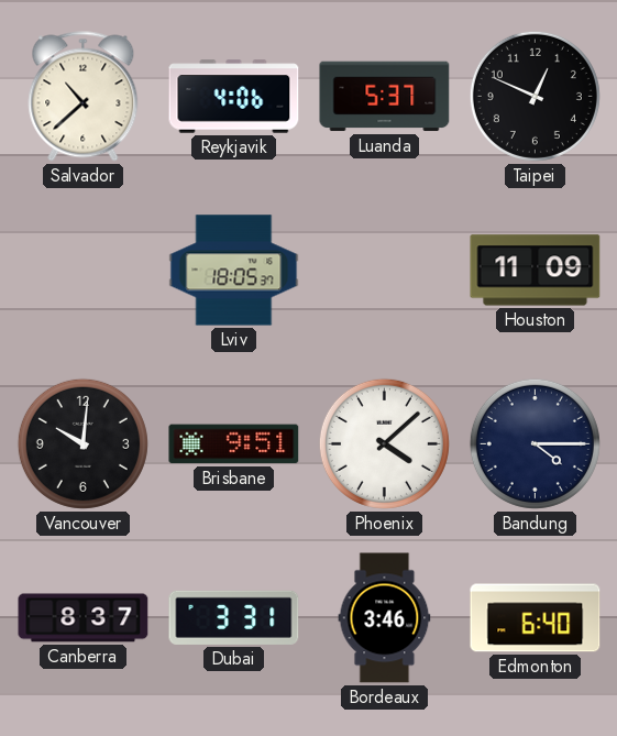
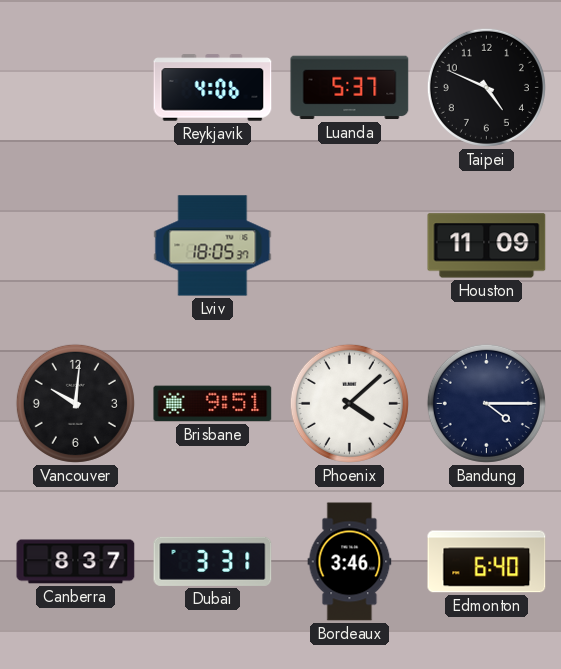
Salvador: 10:38 -> none (84, 97)
Taipei: 12:49 -> 4:49 (486, 87)
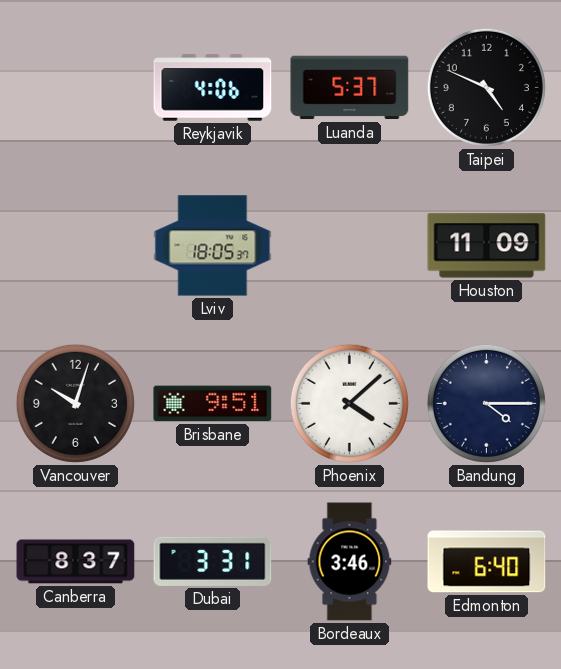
Vancouver: 10:01 -> 10:03 (75, 403)
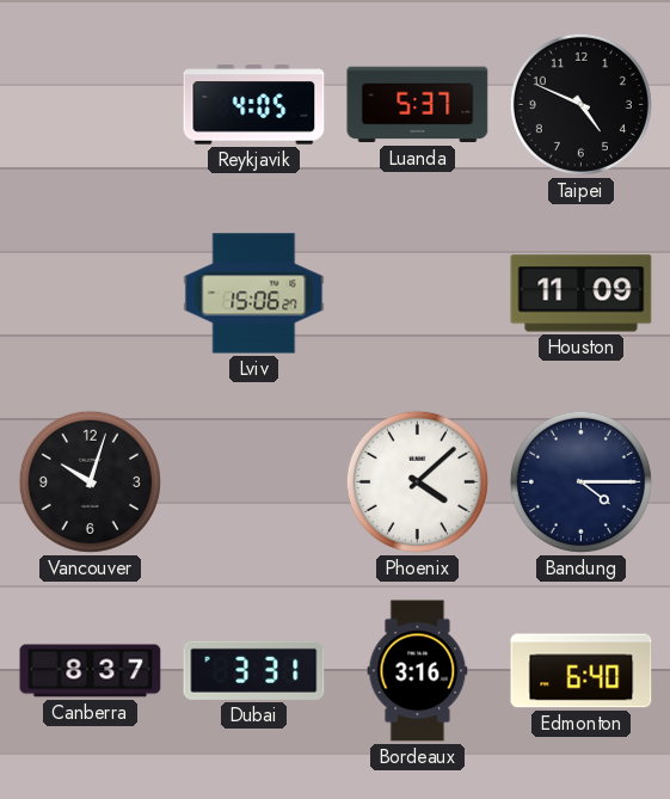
Reykjavik: 4:06 -> 4:05 (254, 105)
Lviv: 18:05 -> 15:06 (254, 294)
Brisbane: 9:51 -> none (213, 404)
Bordeaux: 3:46 -> 3:16 (418, 671)
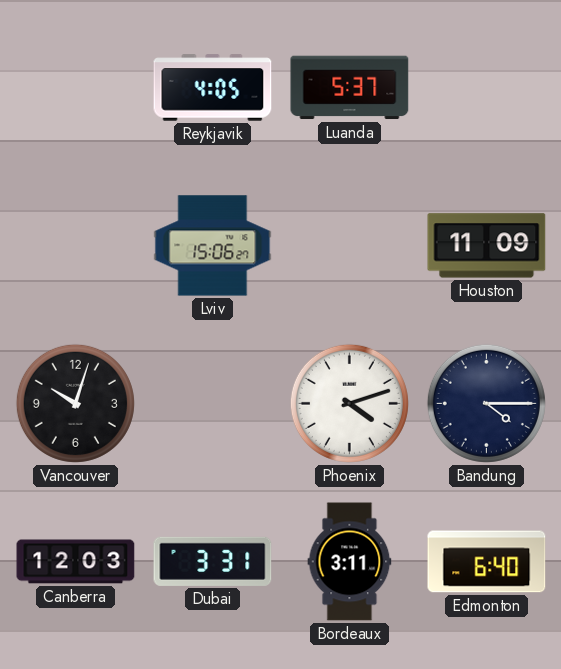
Taipei: 4:49 -> none (580, 104)
Phoenix: 4:08 -> 4:12 (349, 403)
Canberra: 8:37 -> 12:03 (76, 562)
Bordeaux: 3:16 -> 3:11 (350, 562)
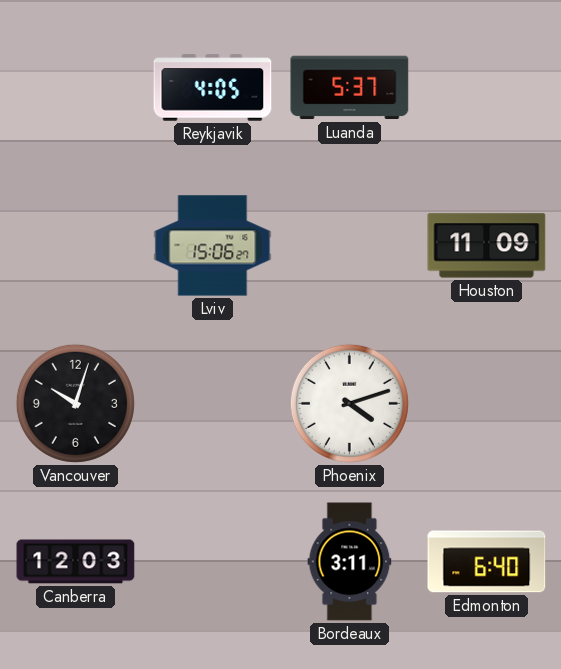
Bandung: 4:15 -> none (486, 403)
Dubai: 3:31 -> none (213, 561)
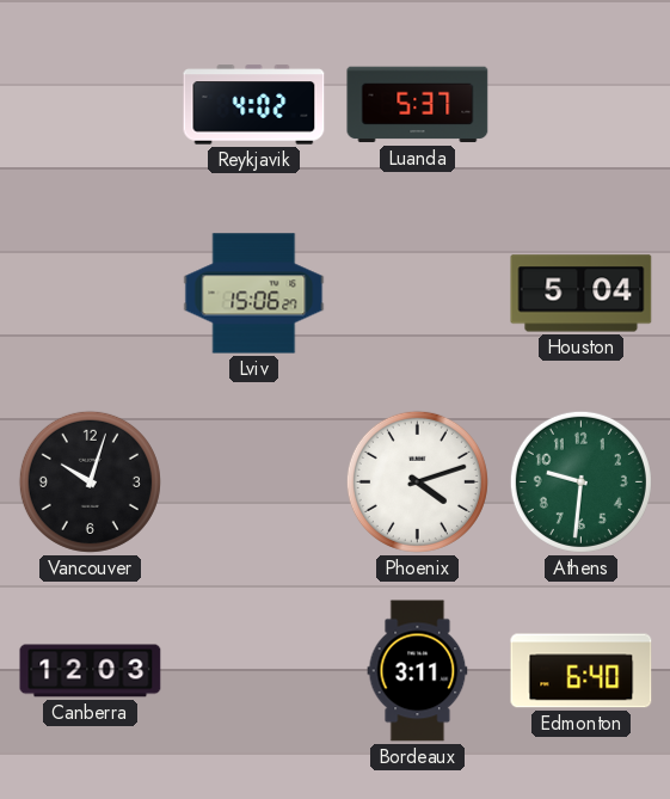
Reykjavik: 4:05 -> 4:02 (254, 105)
Houston: 11:09 -> 5:04 (582, 294)
Athens: none -> 9:31 (580, 481)
